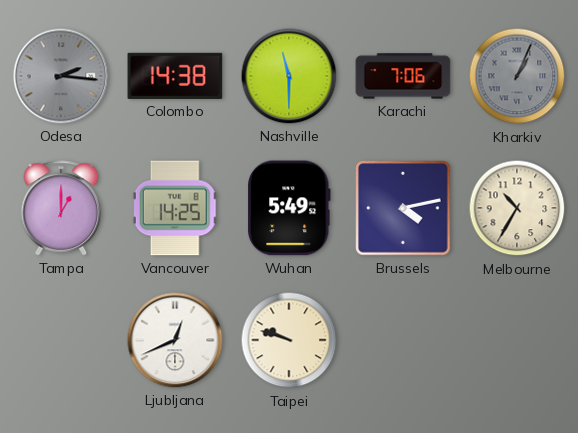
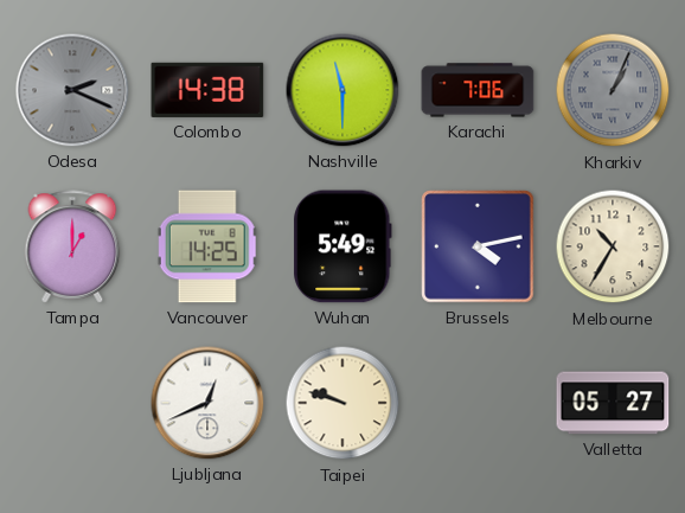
Odesa: 2:16 -> 2:19 (72, 90)
Valletta: none -> 05:27 (613, 403)
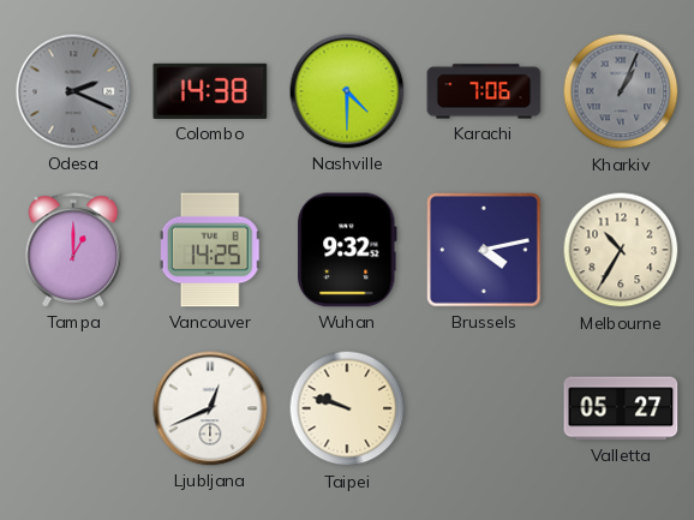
Nashville: 11:30 -> 4:30 (347, 91)
Wuhan: 5:49 -> 9:32 (348, 250)
